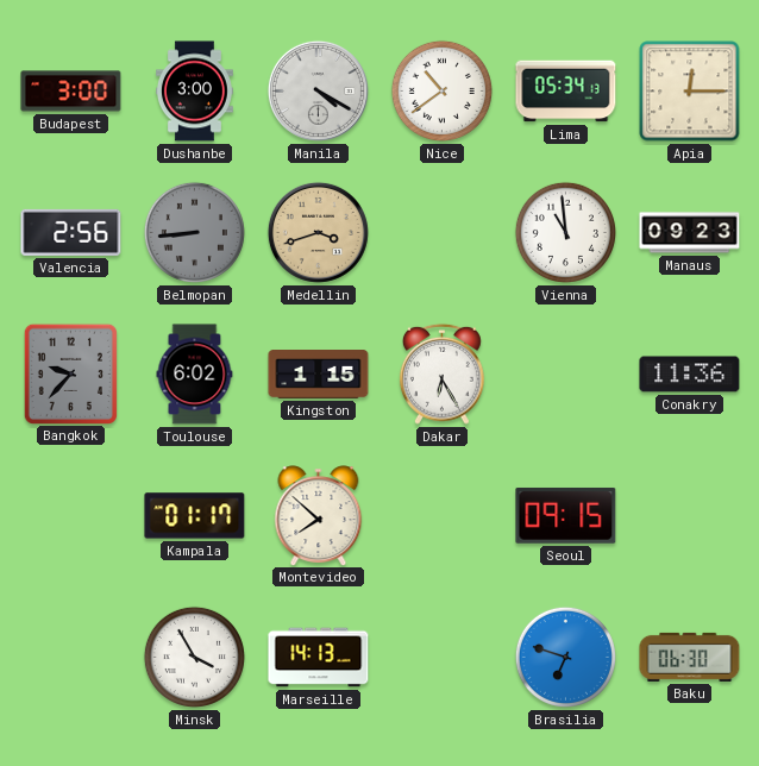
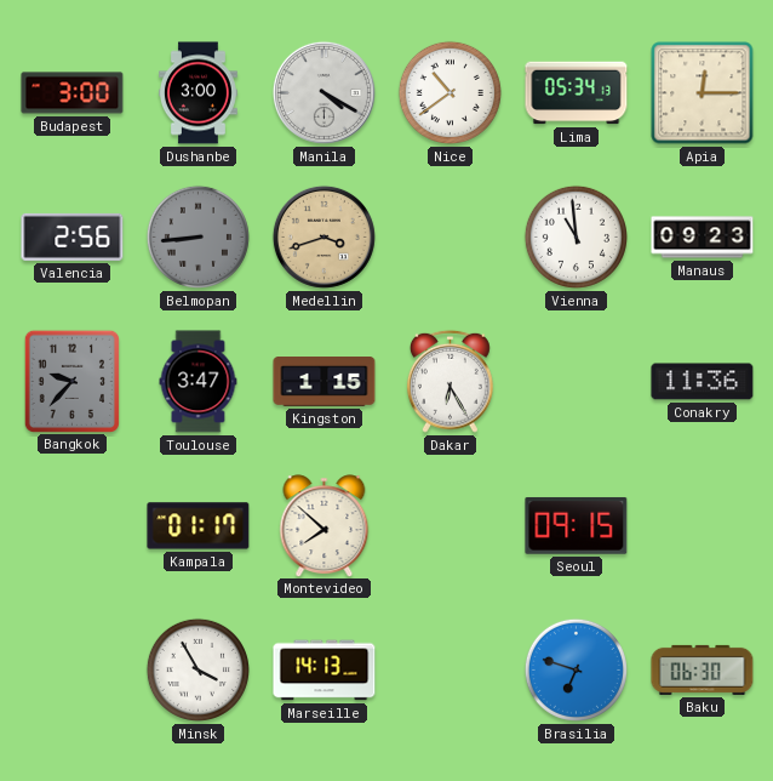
Toulouse: 6:02 -> 3:47 (199, 382)
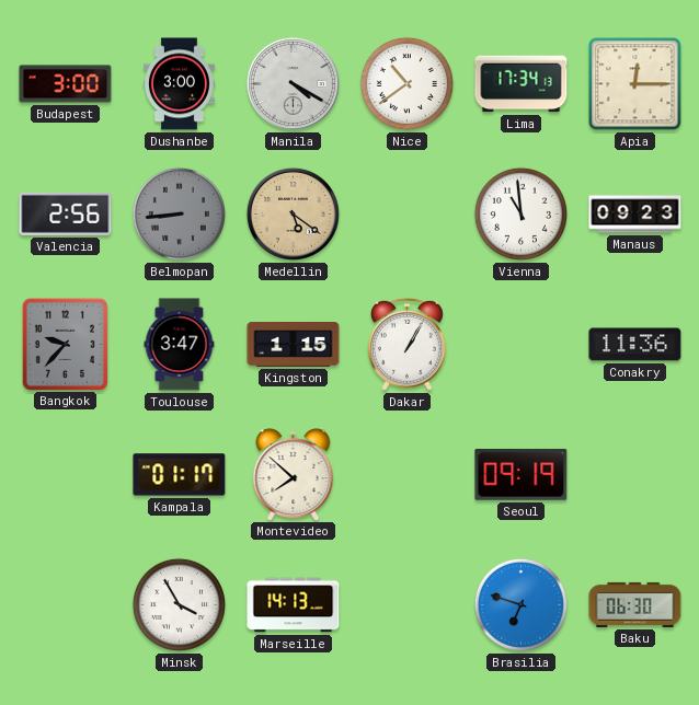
Lima: 05:34 -> 17:34 (522, 84)
Medellin: 3:42 -> 5:21 (293, 213)
Dakar: 6:25 -> 1:05 (406, 344)
Seoul: 09:15 -> 09:19 (522, 475)
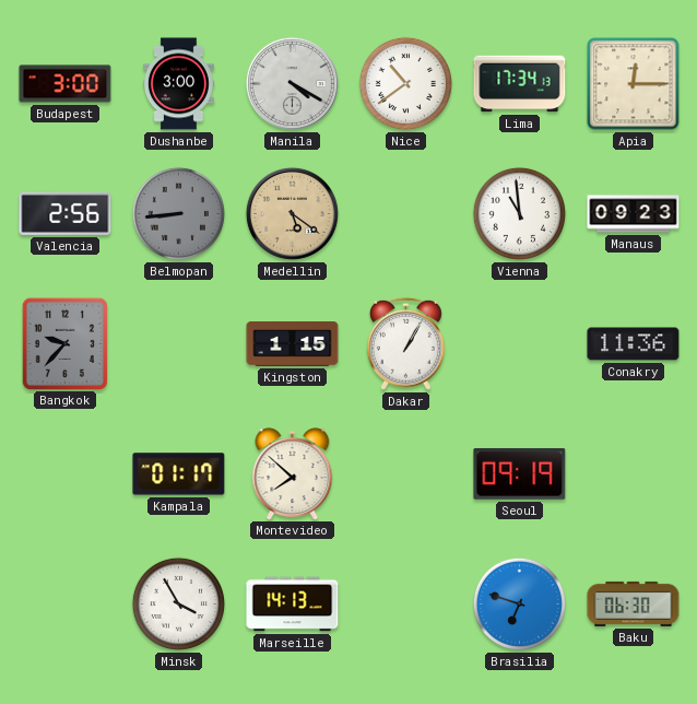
Toulouse: 3:47 -> none (180, 345)
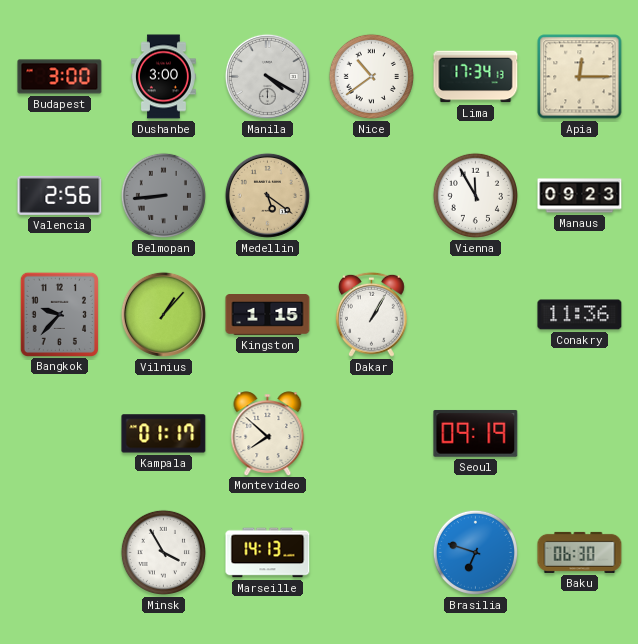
Vienna: 10:59 -> 11:55 (475, 195)
Vilnius: none -> 1:07 (163, 314)
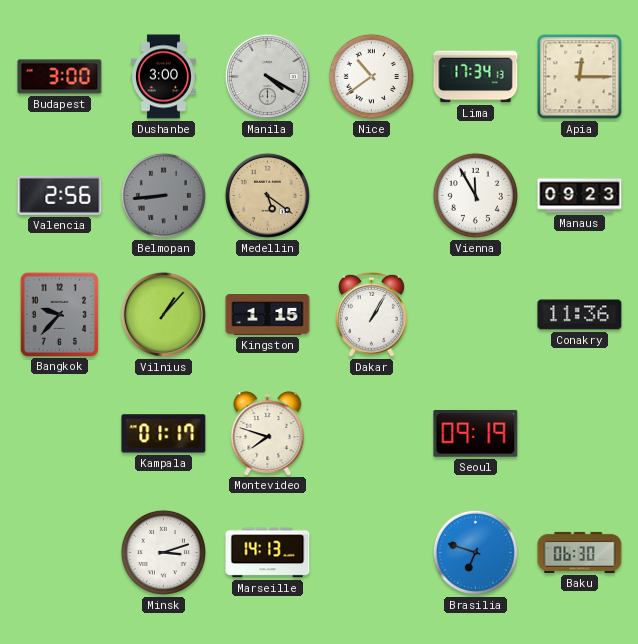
Montevideo: 7:52 -> 7:48 (268, 433)
Minsk: 3:55 -> 3:12 (163, 552)
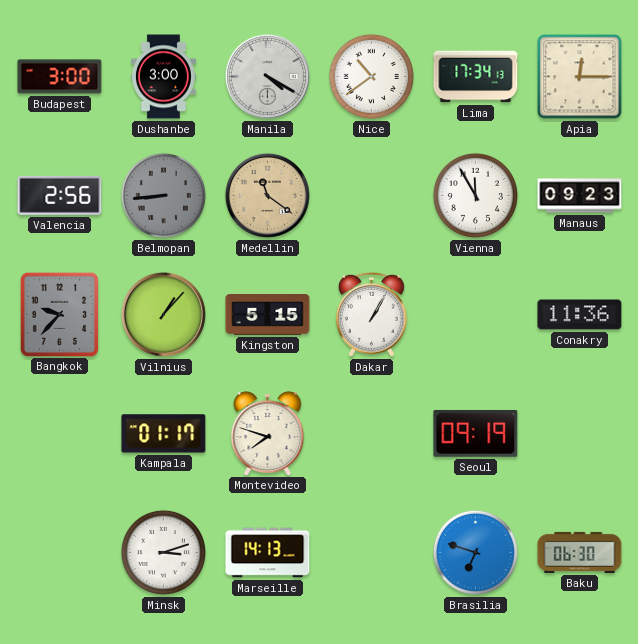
Medellin: 5:21 -> 11:21 (267, 195)
Kingston: 1:15 -> 5:15 (268, 315)
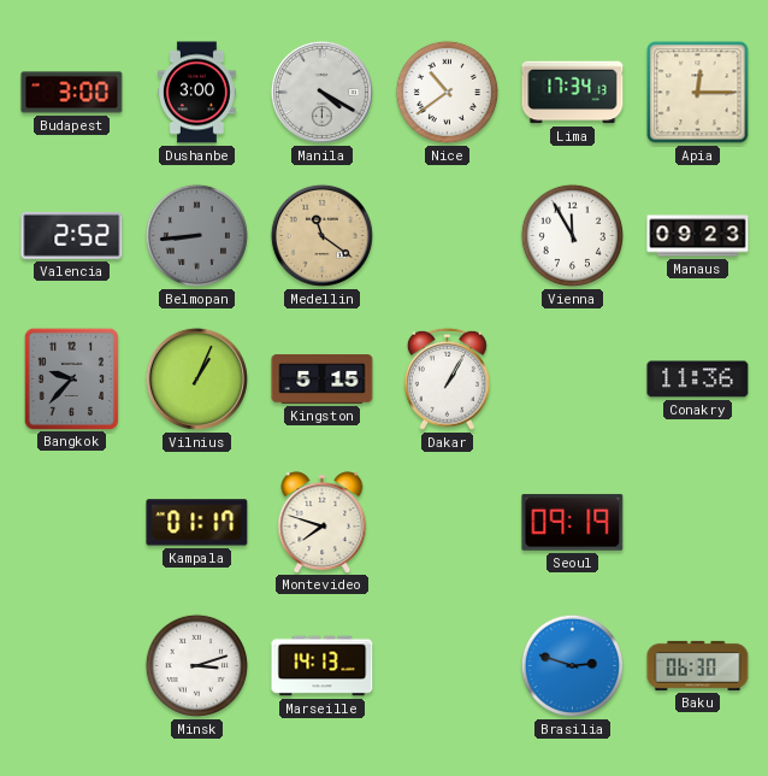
Valencia: 2:56 -> 2:52 (72, 235)
Vilnius: 1:07 -> 1:04 (196, 378)
Brasilia: 6:48 -> 2:48 (572, 665)
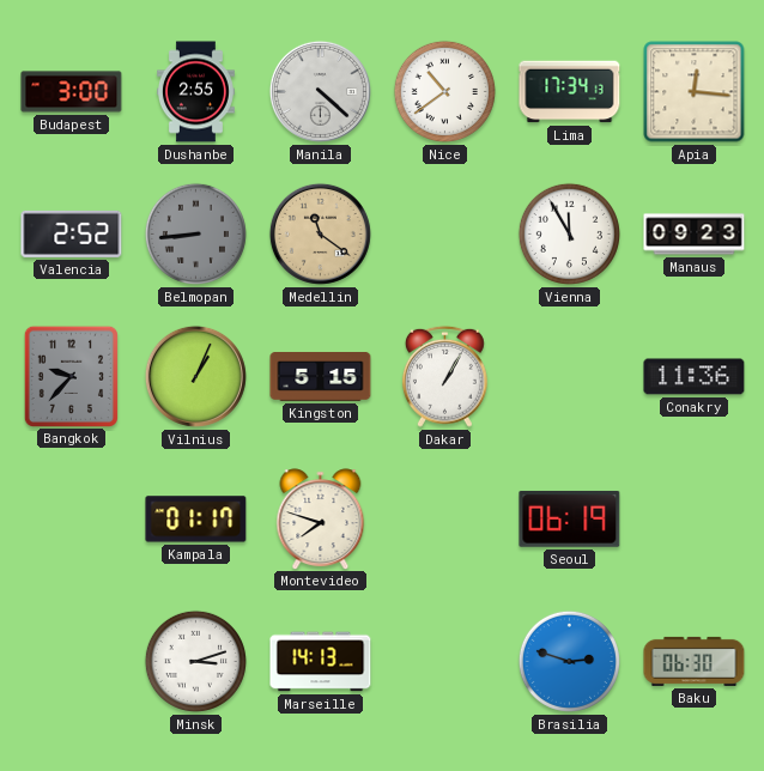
Dushanbe: 3:00 -> 2:55 (196, 92)
Manila: 4:20 -> 4:22 (320, 91)
Apia: 12:15 -> 12:16 (695, 92)
Seoul: 09:19 -> 06:19 (570, 520)
